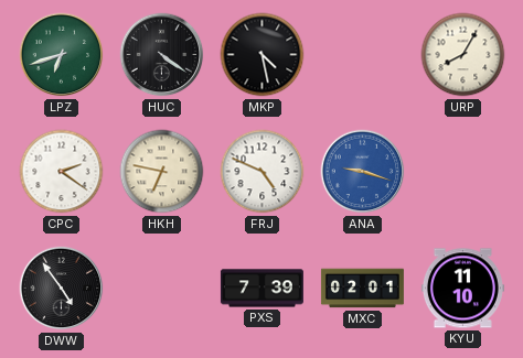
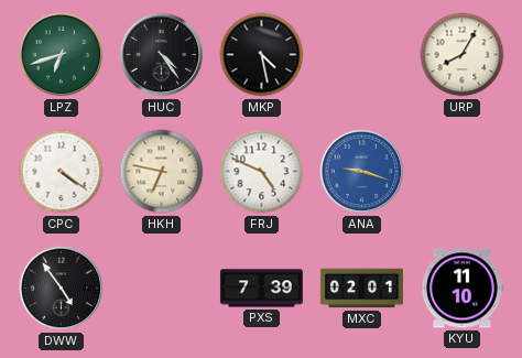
HUC: 4:21 -> 4:24 (162, 55)
CPC: 2:21 -> 4:21 (62, 172)
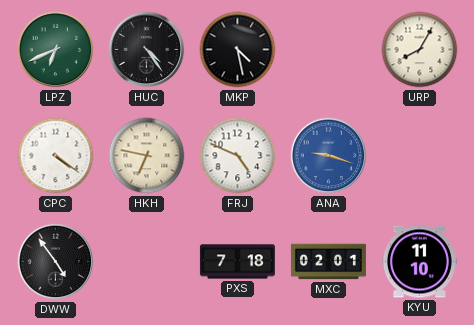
LPZ: 6:42 -> 6:41 (56, 50)
PXS: 7:39 -> 7:18 (237, 262)
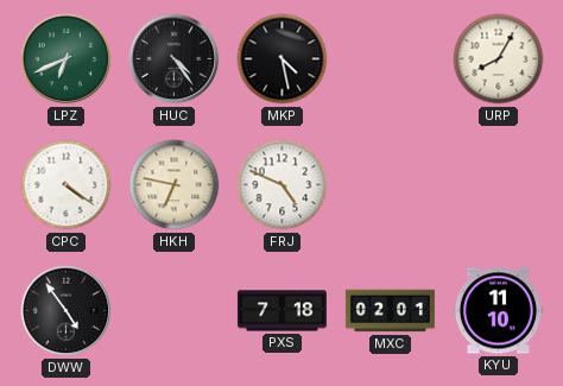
ANA: 9:18 -> none (329, 156)
